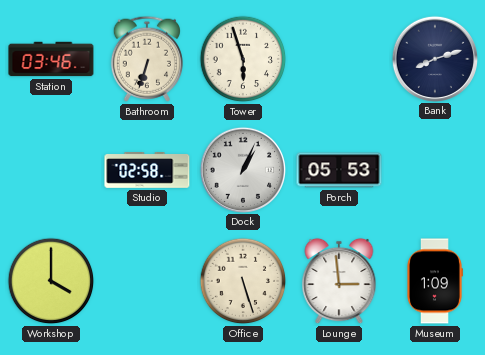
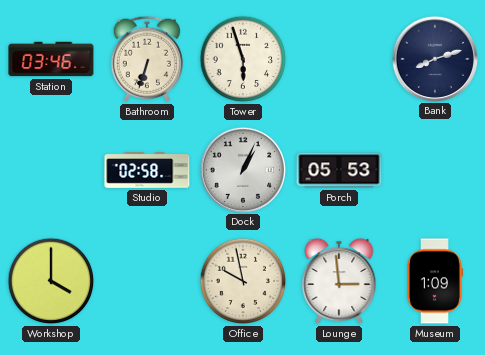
Office: 5:27 -> 9:58 (243, 281)
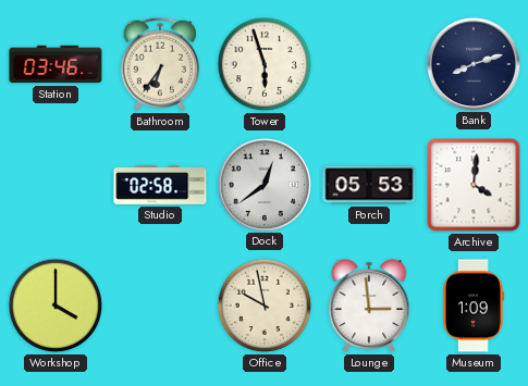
Bathroom: 6:33 -> 6:36 (160, 64)
Dock: 1:04 -> 12:39 (263, 184)
Archive: none -> 4:01 (474, 185)
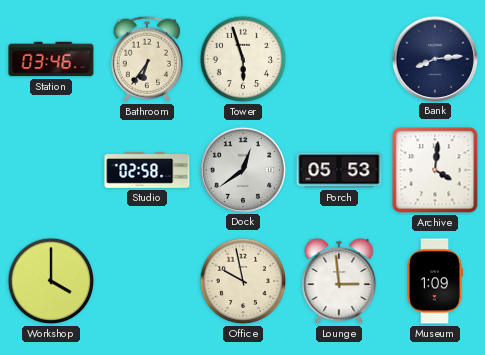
Bank: 8:12 -> 8:14 (434, 58)
